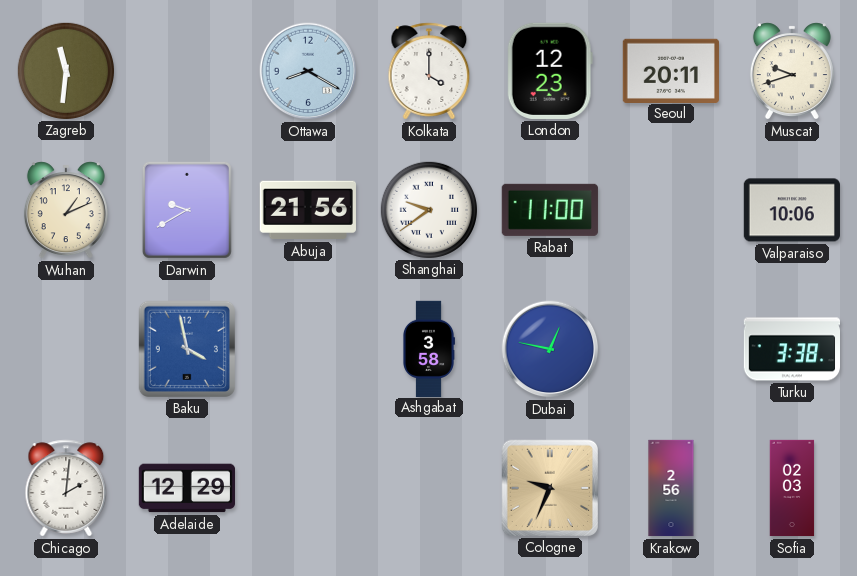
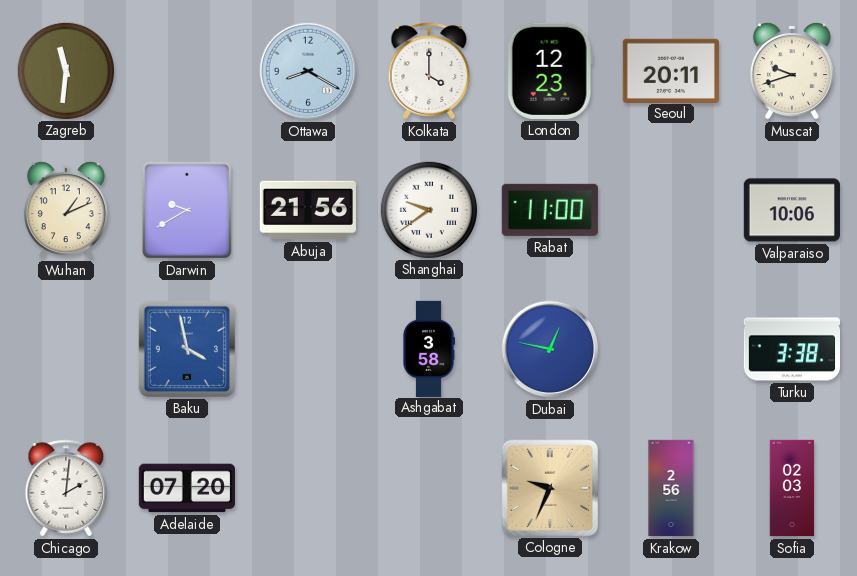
Adelaide: 12:29 -> 07:20 (186, 488)
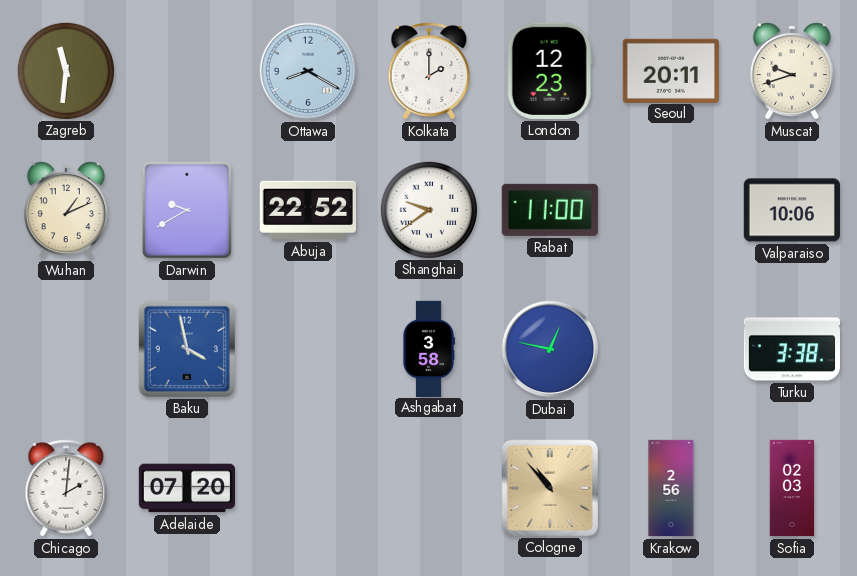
Kolkata: 4:00 -> 2:00 (429, 71)
Abuja: 21:56 -> 22:52 (308, 210)
Cologne: 9:34 -> 10:53 (550, 488)
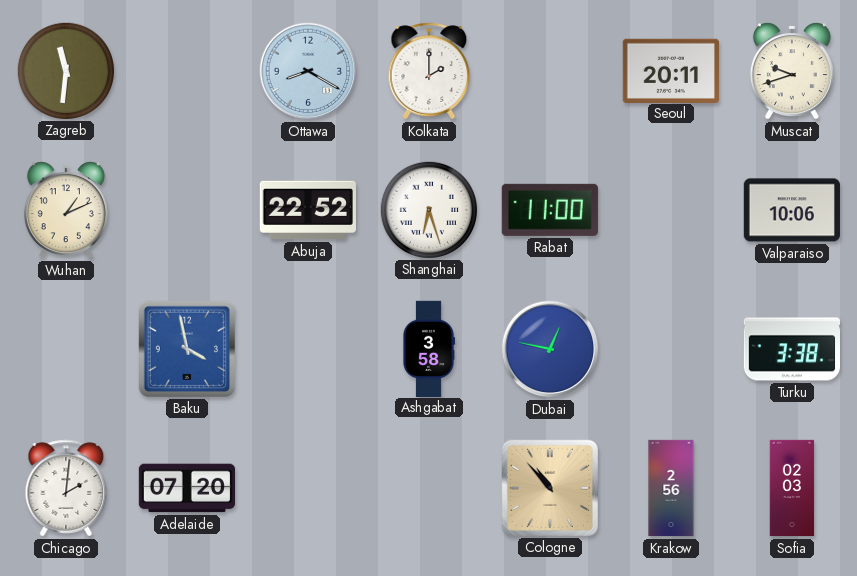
London: 12:23 -> none (550, 71)
Darwin: 9:40 -> none (187, 210)
Shanghai: 9:39 -> 6:27 (428, 209)
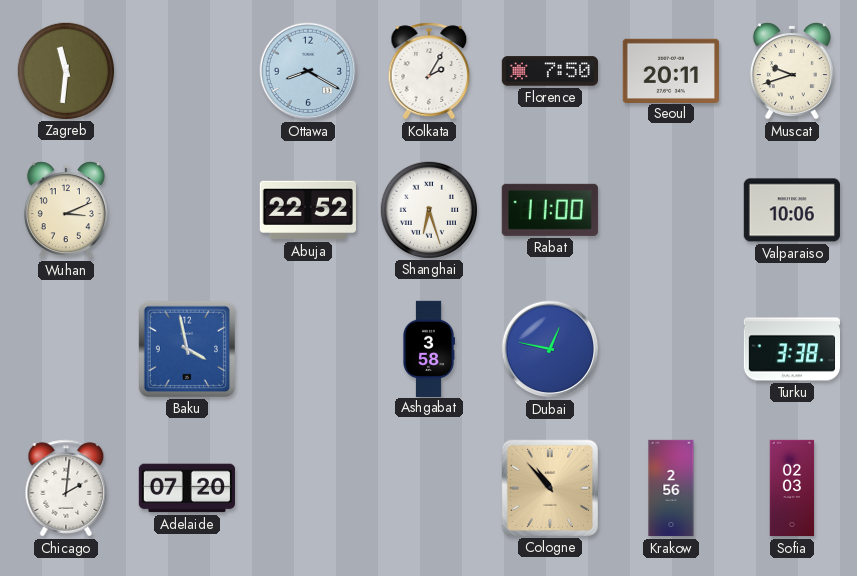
Kolkata: 2:00 -> 2:05 (429, 71)
Florence: none -> 7:50 (549, 71)
Wuhan: 1:11 -> 3:11 (66, 210)
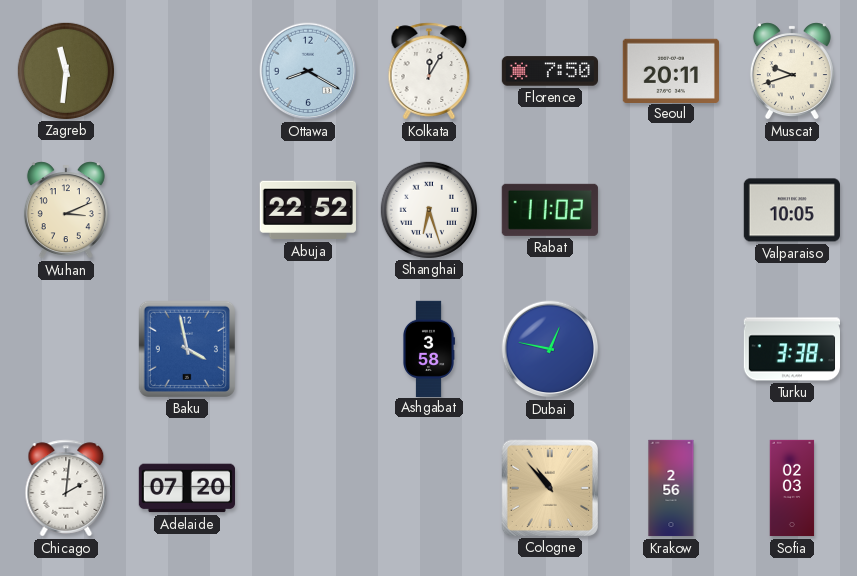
Kolkata: 2:05 -> 12:05 (429, 71)
Rabat: 11:00 -> 11:02 (550, 210)
Valparaiso: 10:06 -> 10:05 (791, 210)
